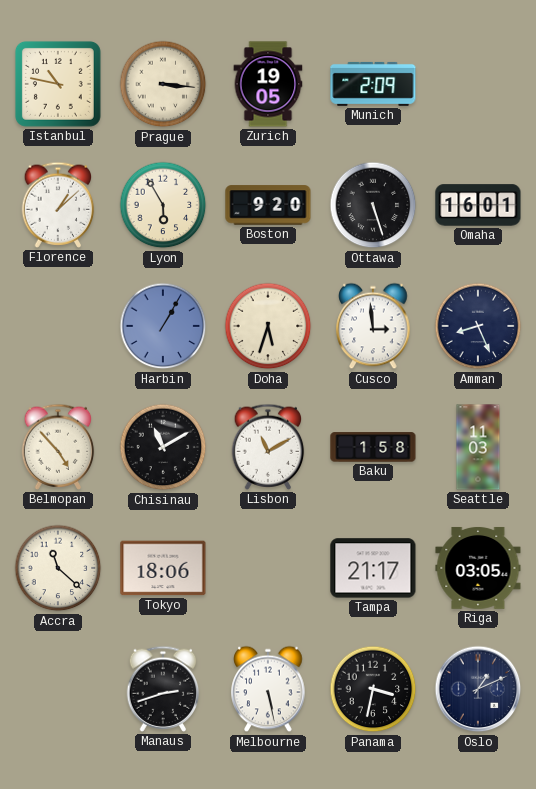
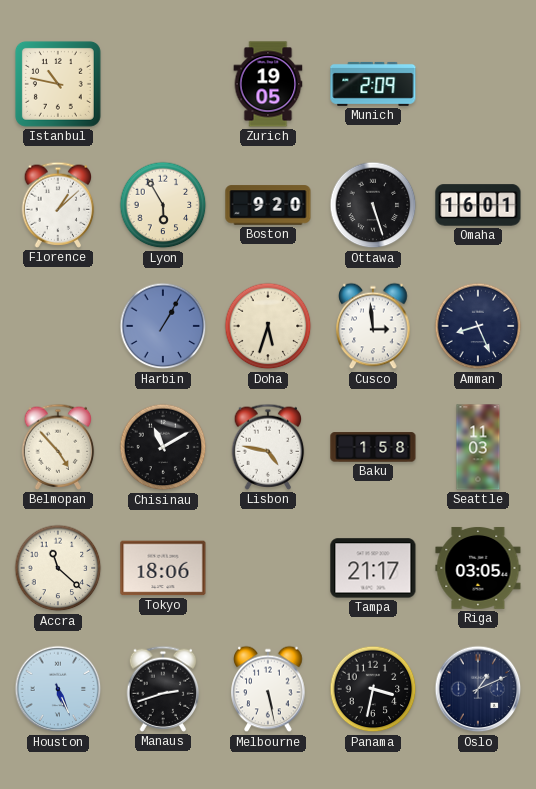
Prague: 3:16 -> none (163, 84)
Lisbon: 11:10 -> 4:47 (268, 447)
Houston: none -> 5:26 (58, 689)
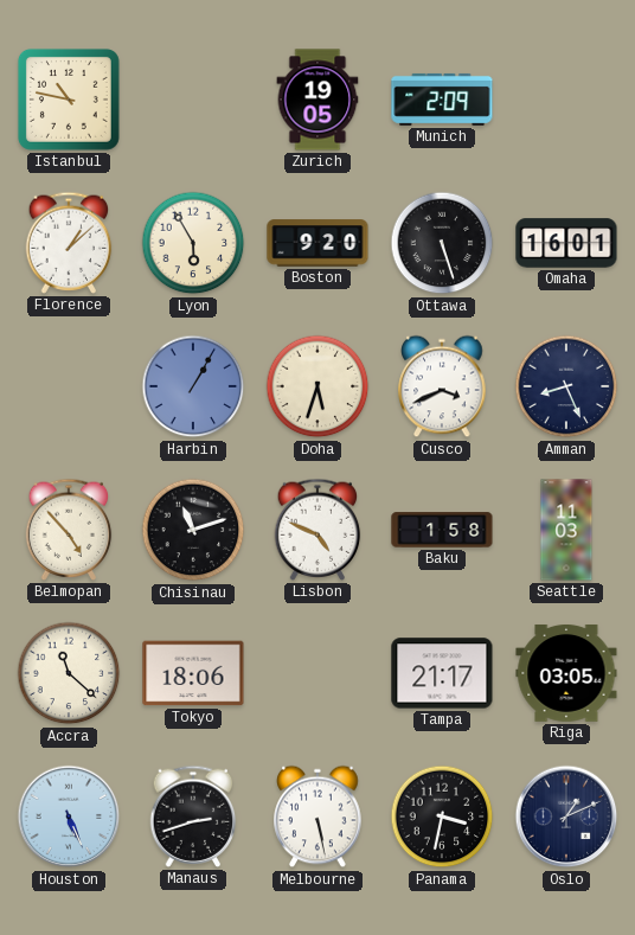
Cusco: 2:59 -> 3:41 (442, 386)
Chisinau: 11:10 -> 11:12 (193, 530)
Lisbon: 4:47 -> 4:49 (317, 530)
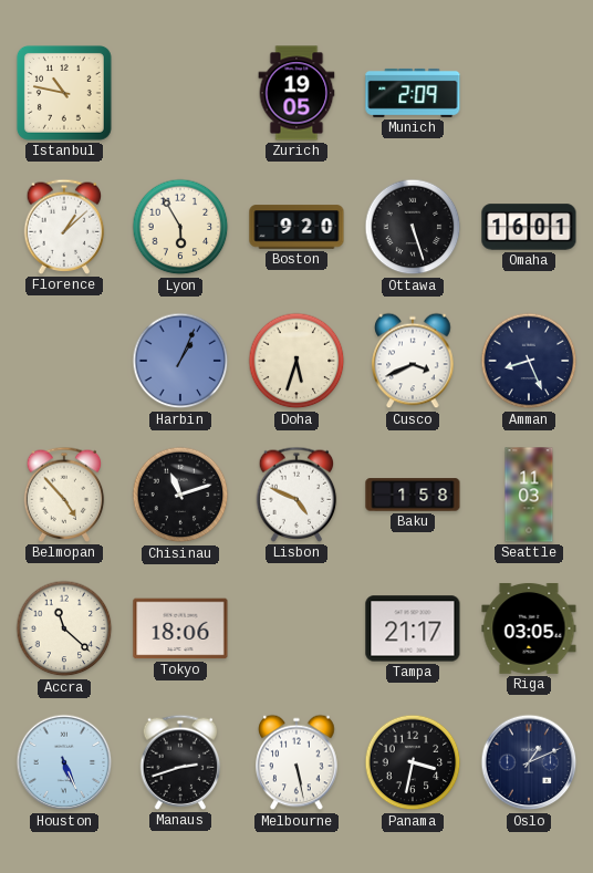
Harbin: 1:05 -> 1:04 (180, 361)
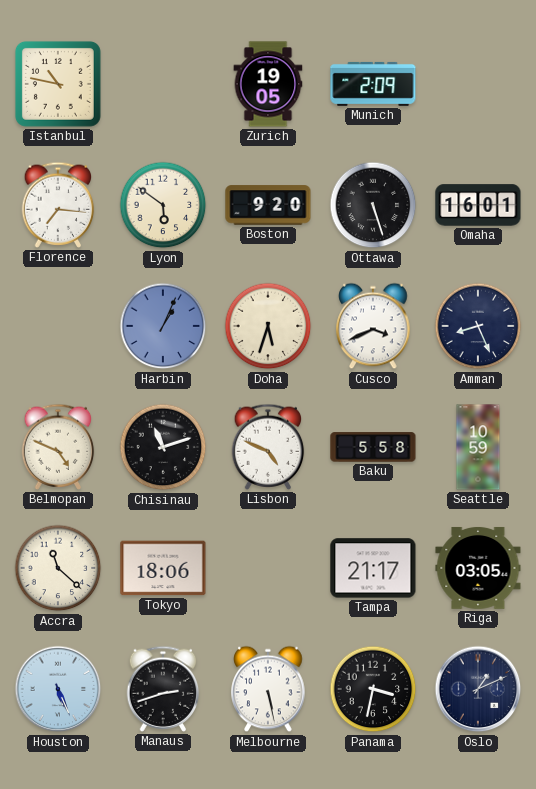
Florence: 1:08 -> 7:16 (58, 205)
Lyon: 5:55 -> 5:51 (163, 205)
Belmopan: 4:53 -> 4:49 (58, 447)
Baku: 1:58 -> 5:58 (373, 447)
Seattle: 11:03 -> 10:59 (478, 447)
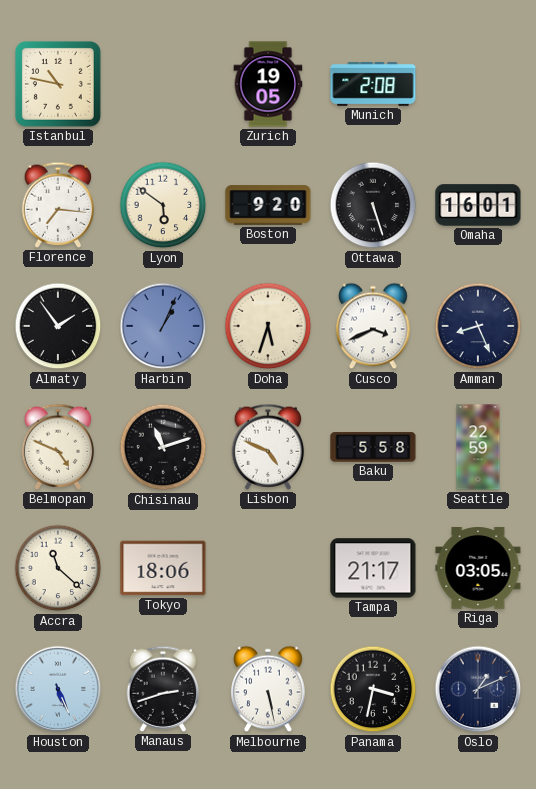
Munich: 2:09 -> 2:08 (373, 84)
Almaty: none -> 1:54 (58, 326)
Seattle: 10:59 -> 22:59 (478, 447)
